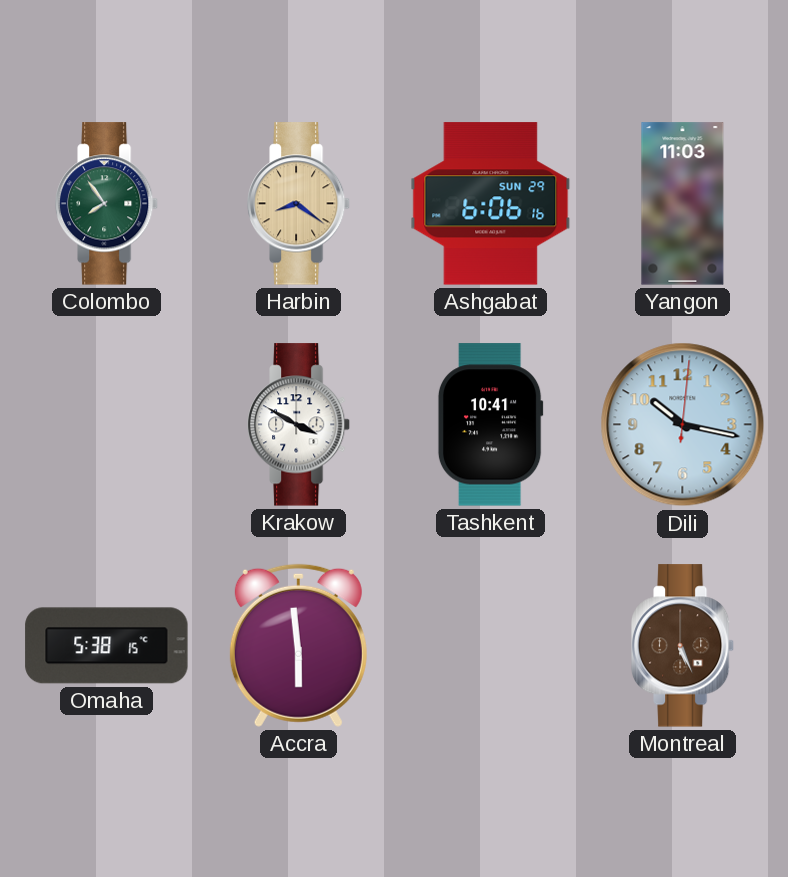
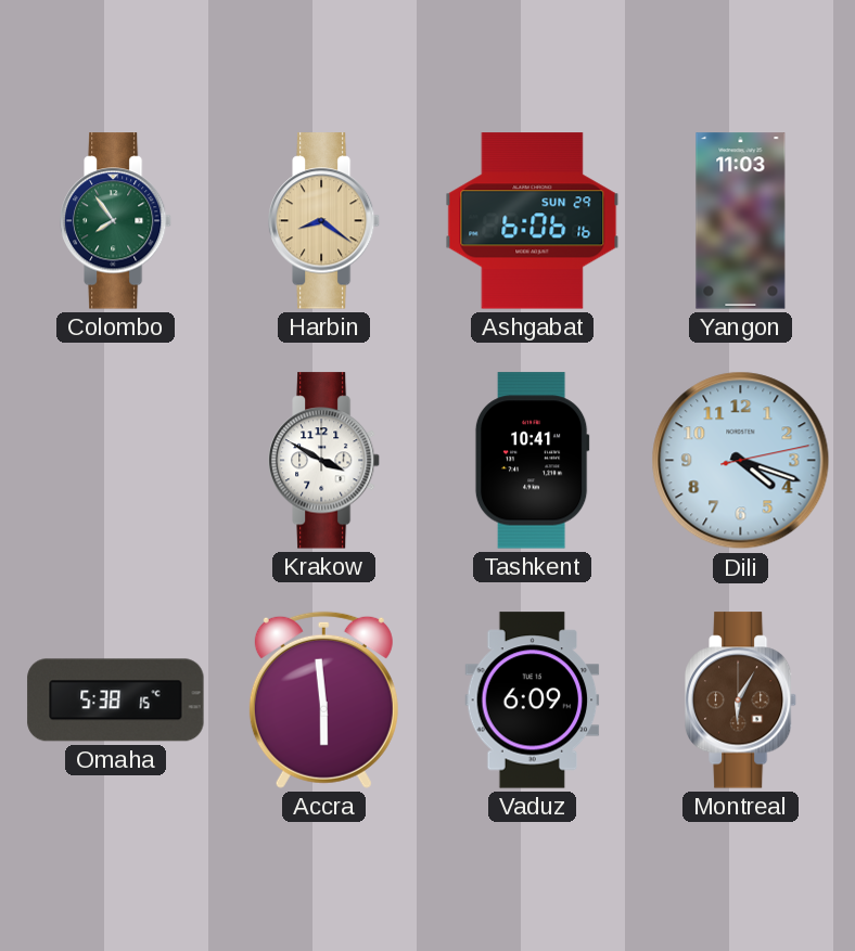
Dili: 10:17 -> 4:18 (741, 461)
Vaduz: none -> 6:09 (533, 701)
Montreal: 5:26 -> 6:05 (741, 701)
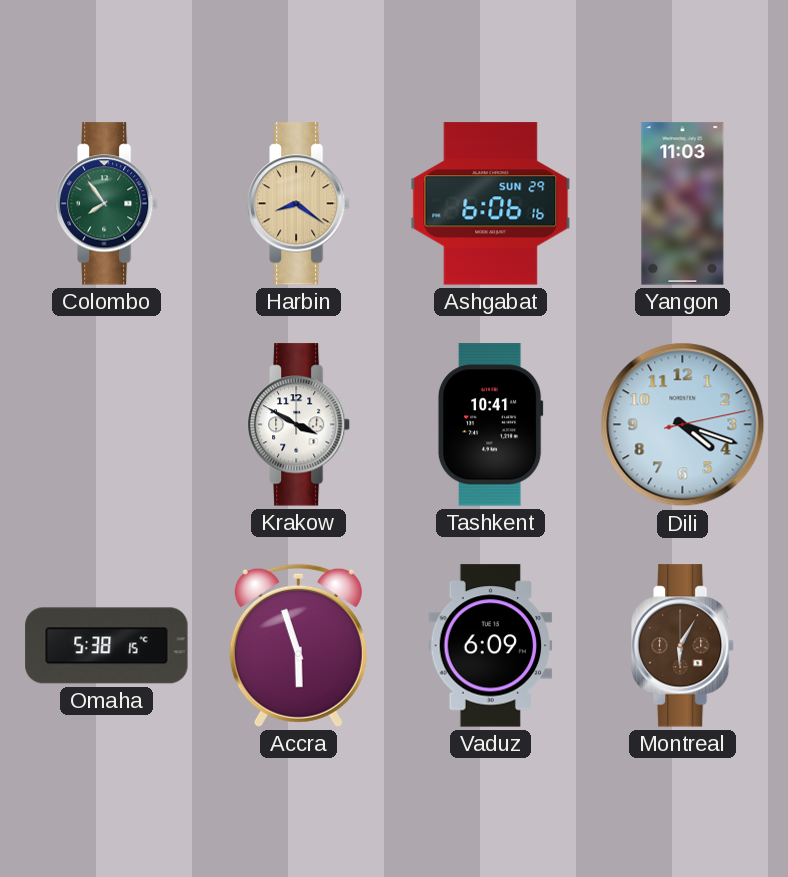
Accra: 5:59 -> 5:57 (298, 645)
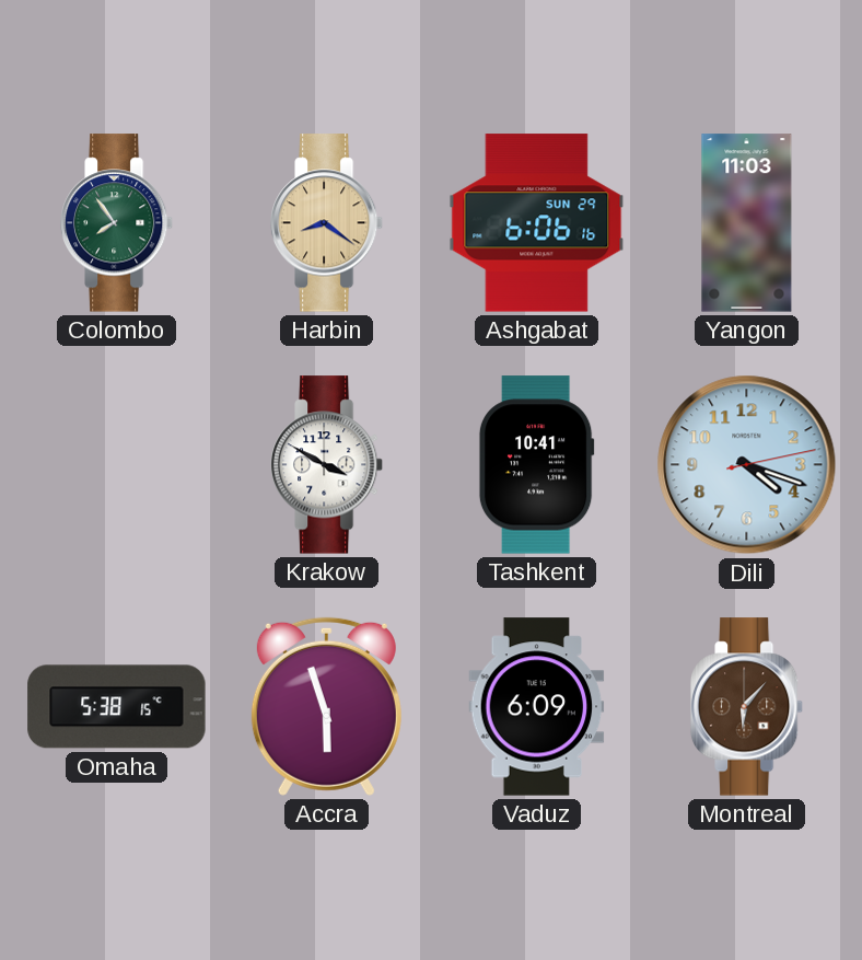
Montreal: 6:05 -> 6:07 (747, 707)
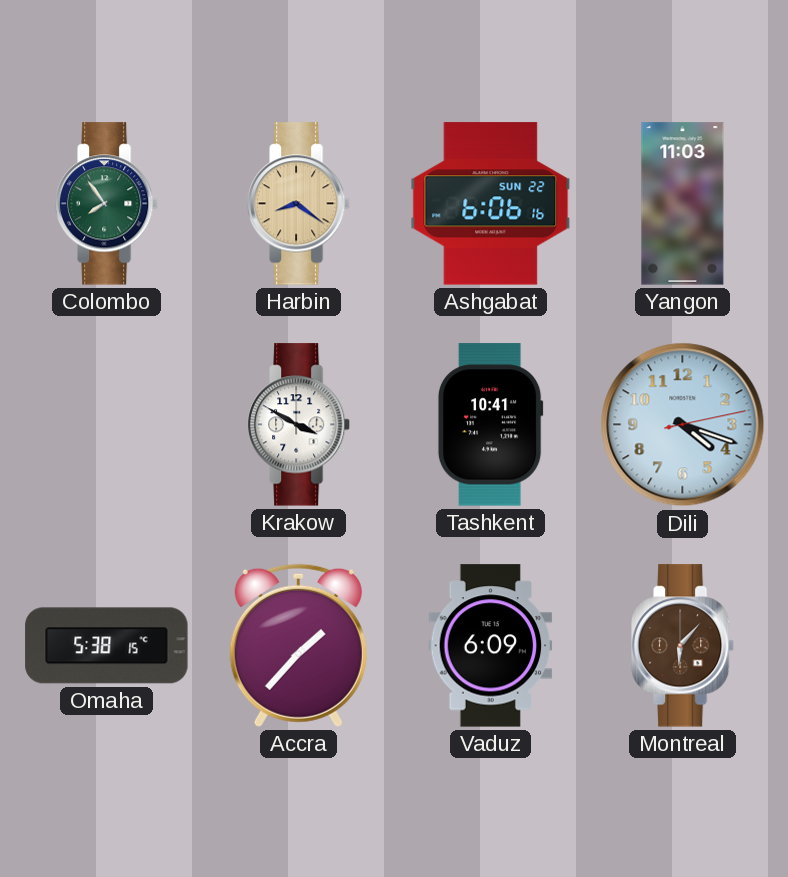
Ashgabat date: SUN 29 -> SUN 22 (491, 204)
Accra: 5:57 -> 1:37 (298, 645)
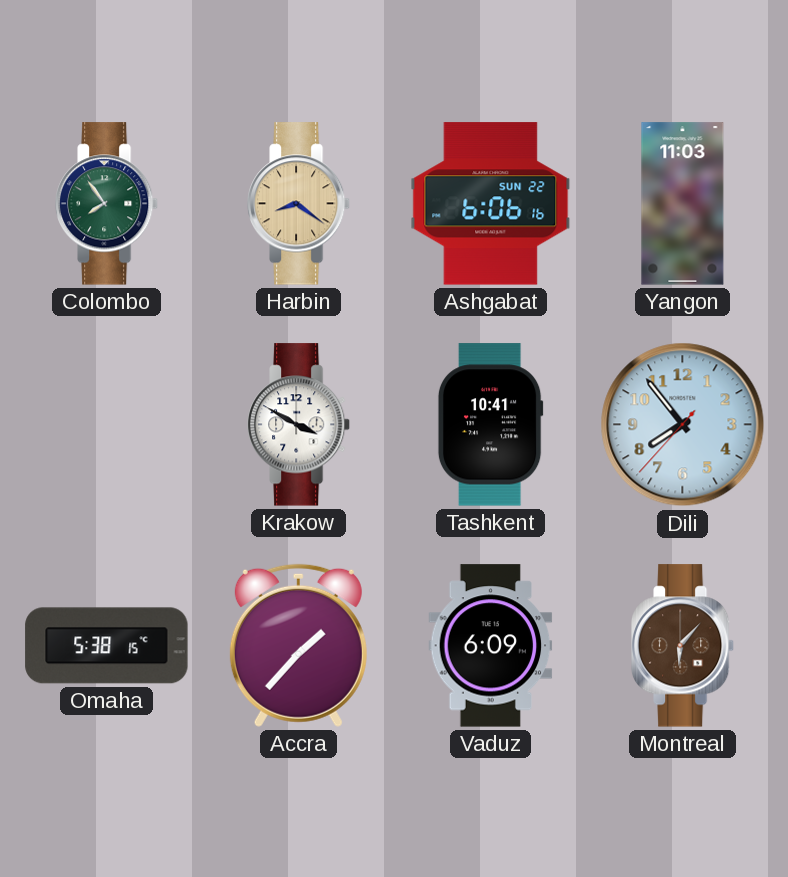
Dili: 4:18 -> 7:53 (683, 425)
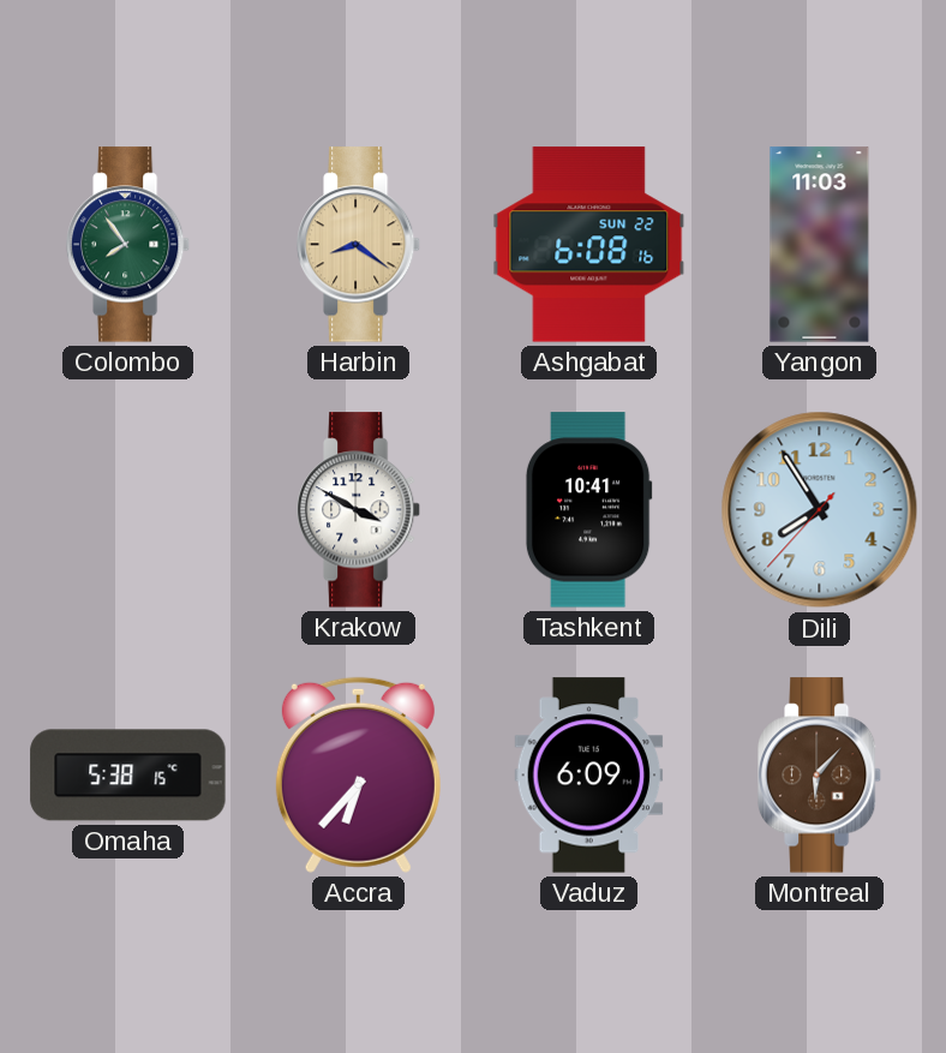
Ashgabat: 6:06 -> 6:08 (589, 245)
Dili: 7:53 -> 7:54 (820, 510)
Accra: 1:37 -> 6:37 (358, 774)
